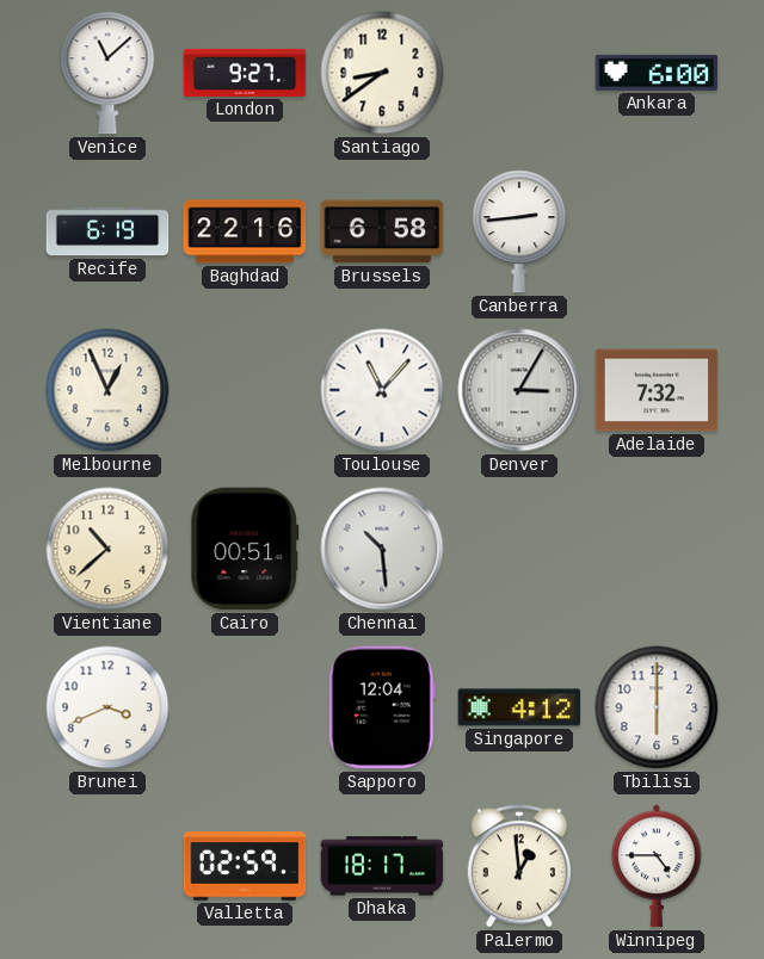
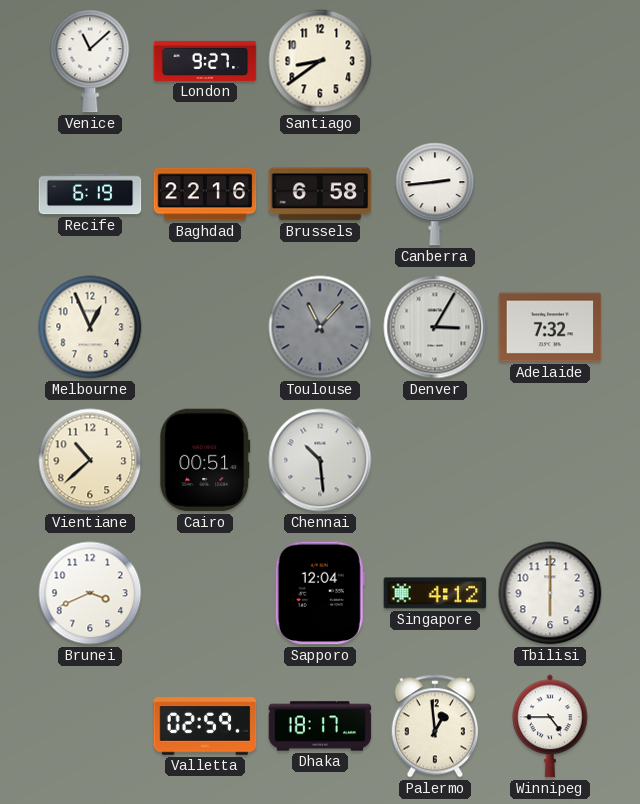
Ankara: 6:00 -> none (657, 73)
Toulouse dial: white -> grey (320, 327)
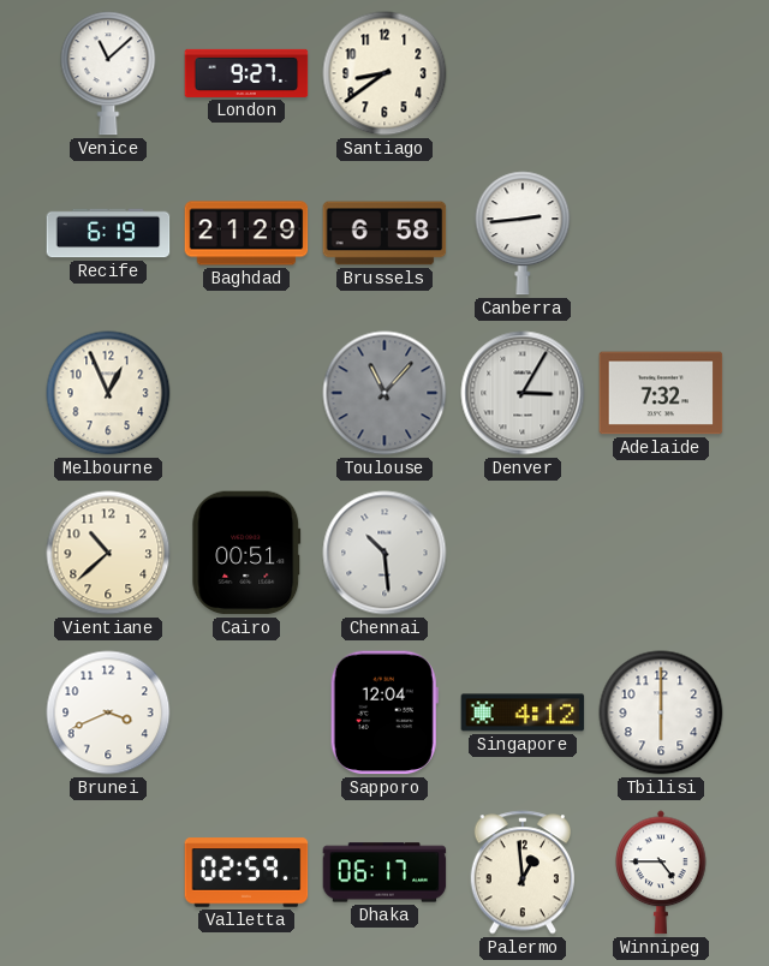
Baghdad: 22:16 -> 21:29 (246, 233)
Dhaka: 18:17 -> 06:17 (384, 872)
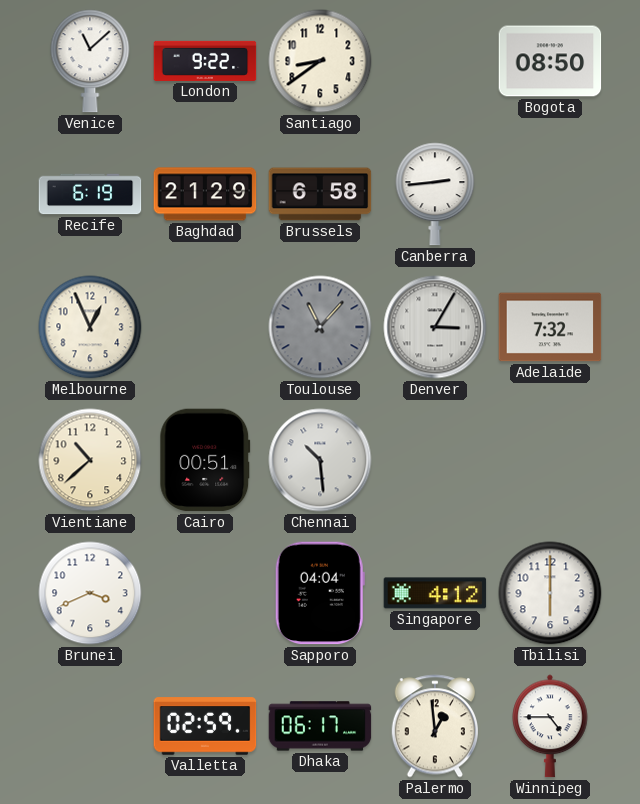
London: 9:27 -> 9:22 (205, 61)
Bogota: none -> 08:50 (550, 61)
Sapporo: 12:04 -> 04:04 (320, 593)
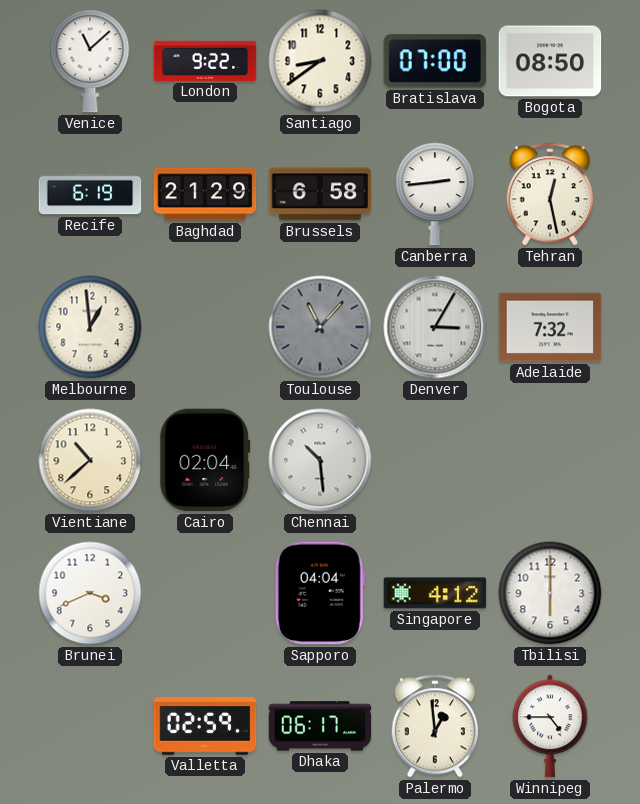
Bratislava: none -> 07:00 (435, 61)
Tehran: none -> 12:28 (549, 194)
Melbourne: 12:56 -> 12:59 (90, 327)
Cairo: 00:51 -> 02:04 (205, 460)
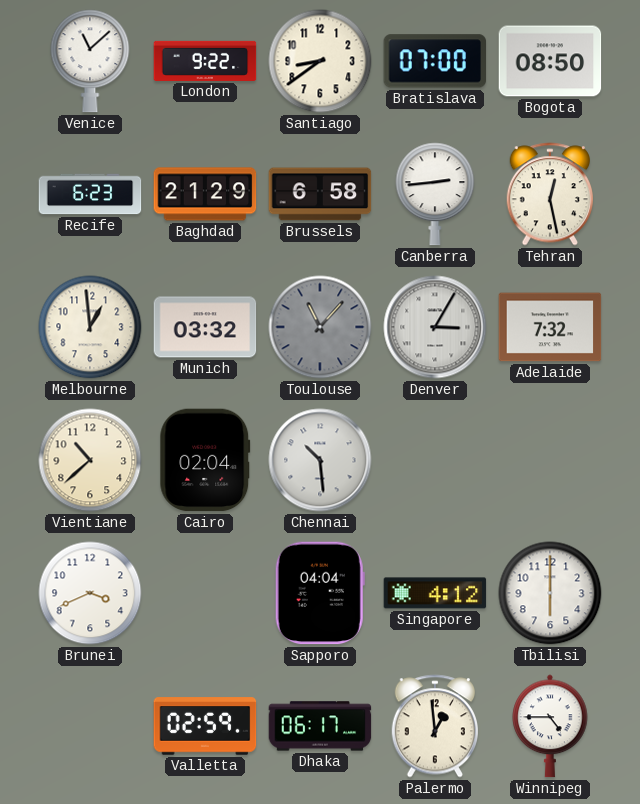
Recife: 6:19 -> 6:23 (90, 194)
Munich: none -> 03:32 (205, 327)
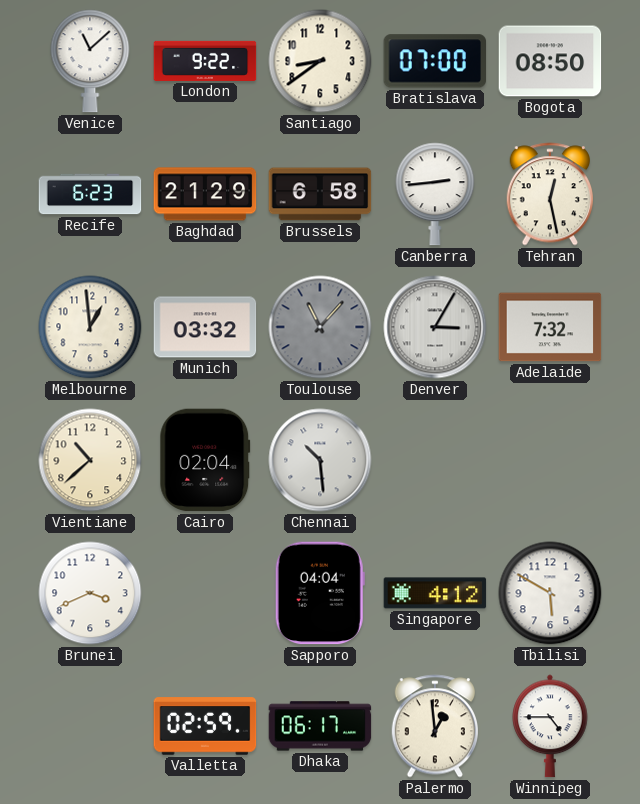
Tbilisi: 6:00 -> 5:50 (550, 593)
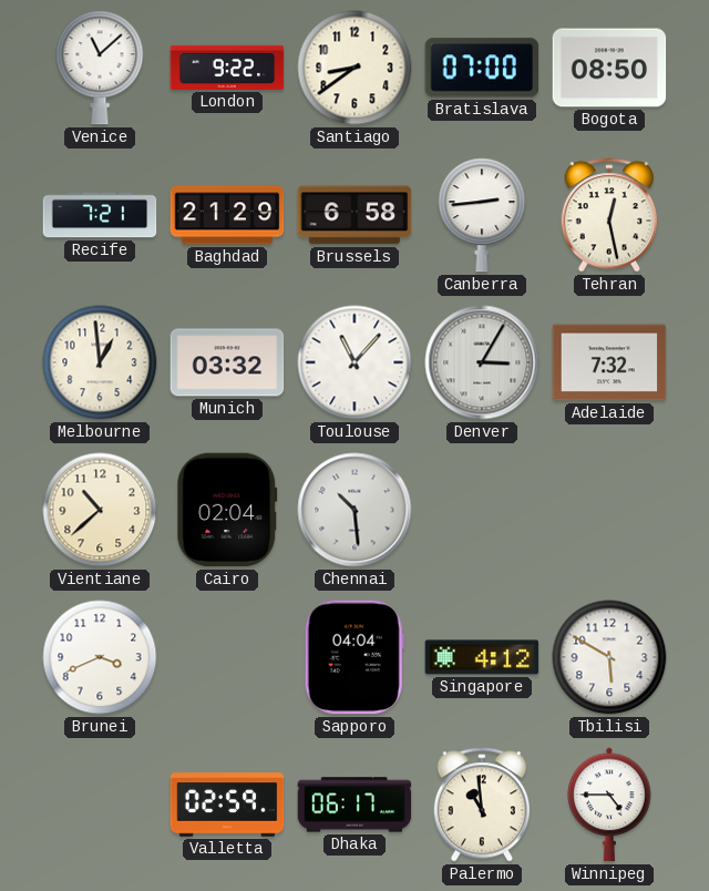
Recife: 6:23 -> 7:21 (100, 215)
Toulouse dial: grey -> white (354, 362)
Palermo: 12:59 -> 10:59 (481, 805)
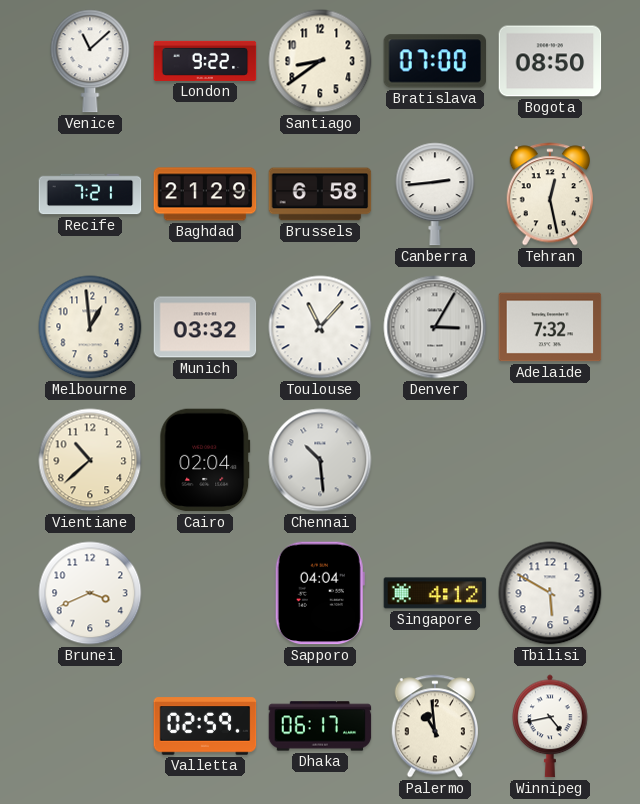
Winnipeg: 4:45 -> 4:43 (550, 726)
